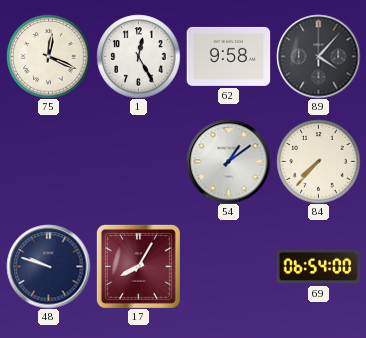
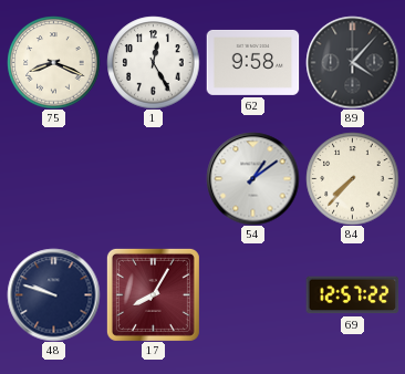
75: 12:19 -> 8:19 (53, 62)
69: 06:54 -> 12:57 (352, 295)
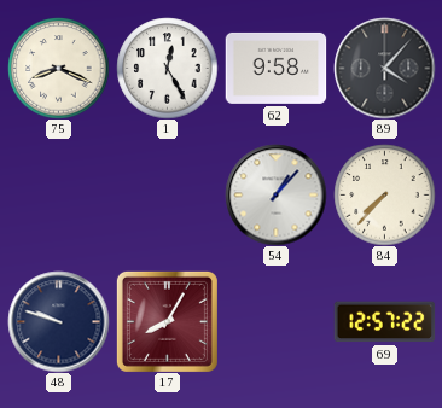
54: 1:09 -> 1:07 (275, 194)
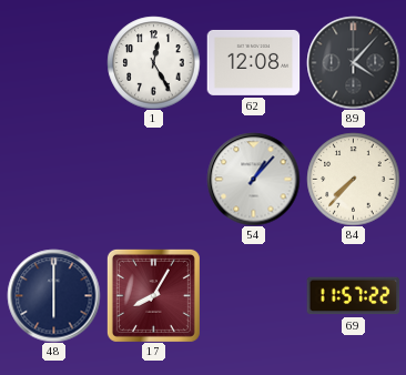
75: 8:19 -> none (58, 68)
62: 9:58 -> 12:08 (253, 62)
48: 9:48 -> 6:00 (53, 295)
69: 12:57 -> 11:57 (353, 296)
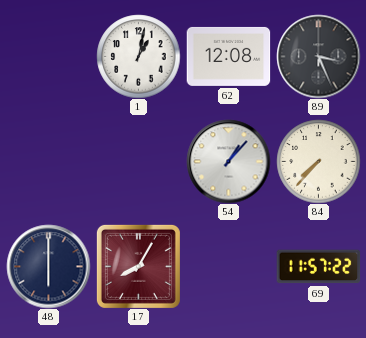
1: 12:25 -> 1:02 (138, 56)
89: 4:07 -> 3:26 (318, 56)
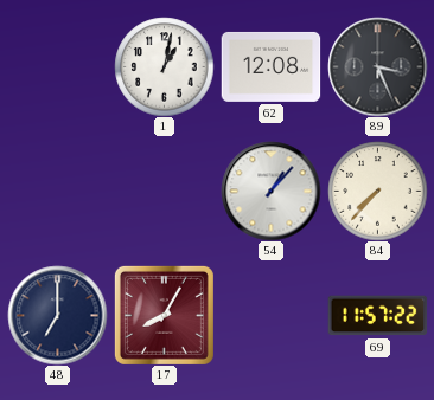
48: 6:00 -> 7:00 (57, 315)
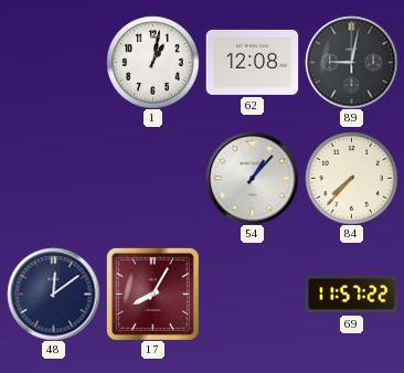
89: 3:26 -> 9:02 (351, 62)
48: 7:00 -> 12:09 (53, 294)
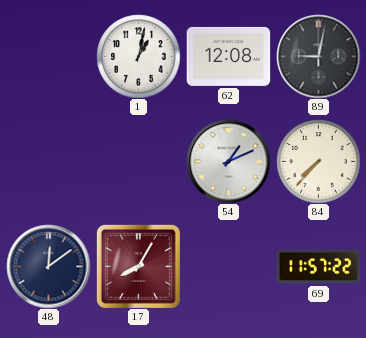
54: 1:07 -> 1:11 (228, 161)
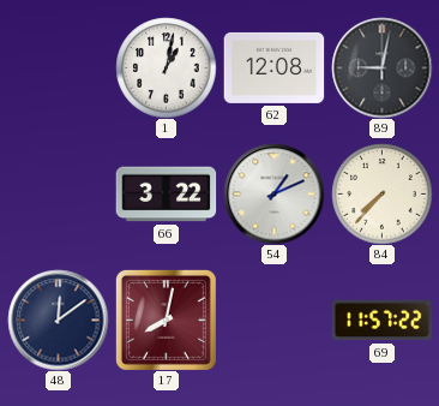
66: none -> 3:22 (166, 195)
17: 8:05 -> 8:02 (166, 320)
